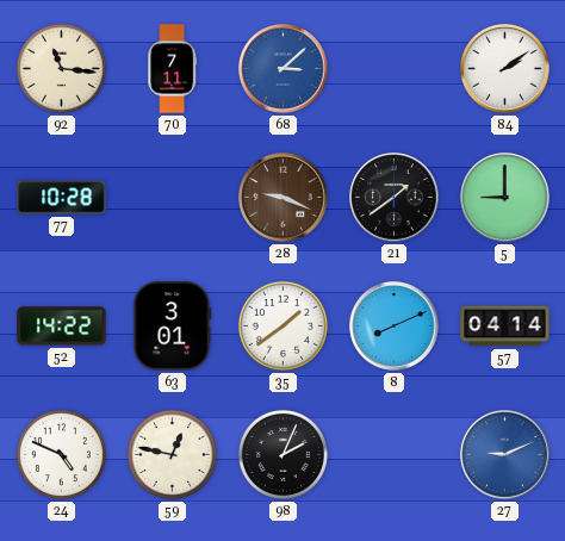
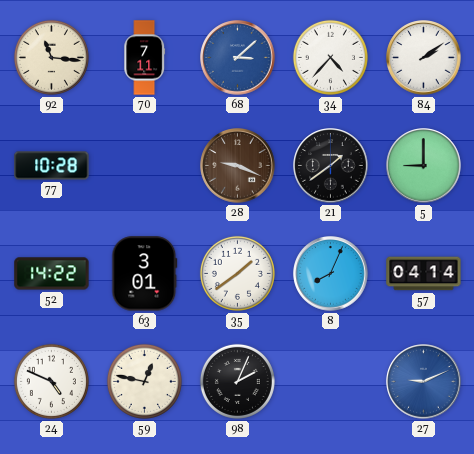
34: none -> 4:37 (330, 57)
8: 8:11 -> 8:04 (331, 274)
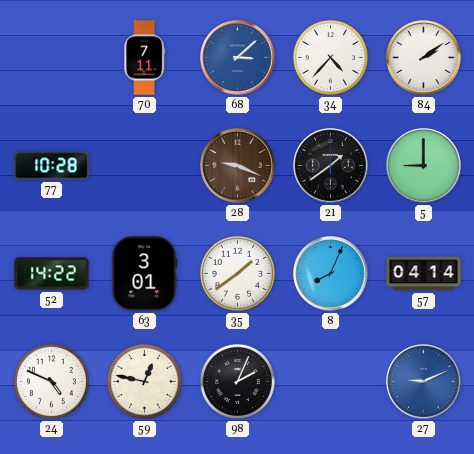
92: 11:16 -> none (51, 57)
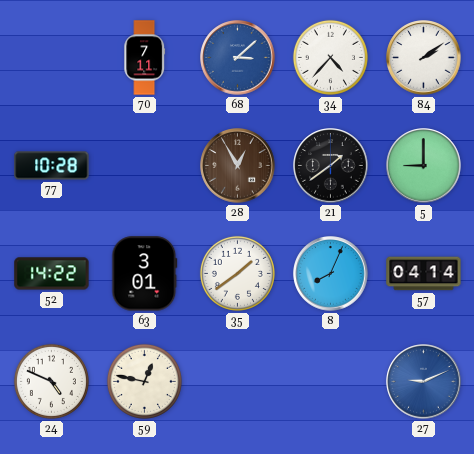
28: 9:19 -> 12:55 (238, 166)
98: 2:04 -> none (237, 381)
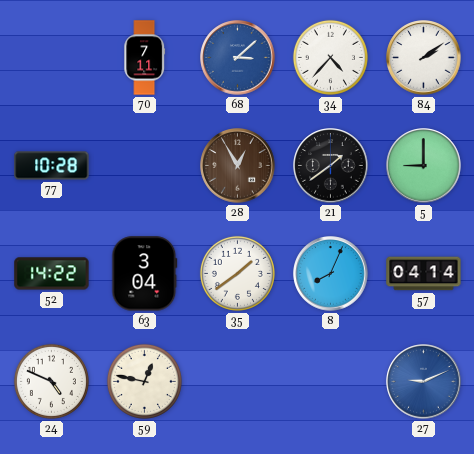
63: 3:01 -> 3:04 (145, 274)
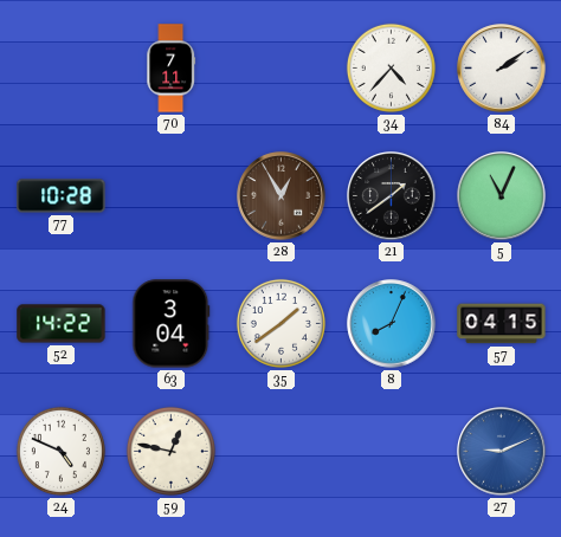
68: 3:08 -> none (238, 58)
5: 9:00 -> 11:04 (502, 196)
57: 04:14 -> 04:15 (502, 324)
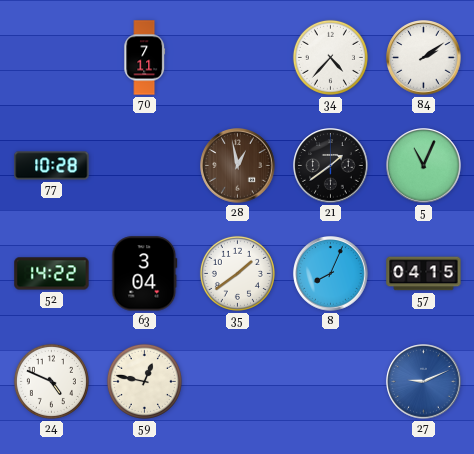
28: 12:55 -> 12:58 (238, 166)
